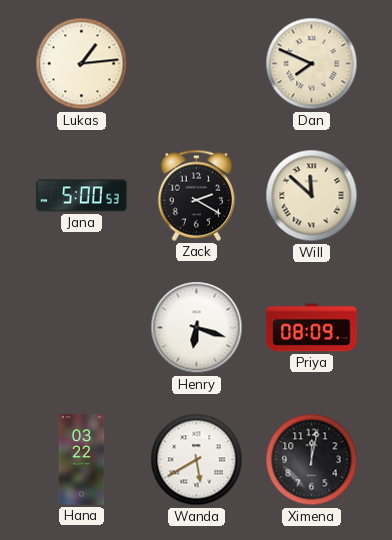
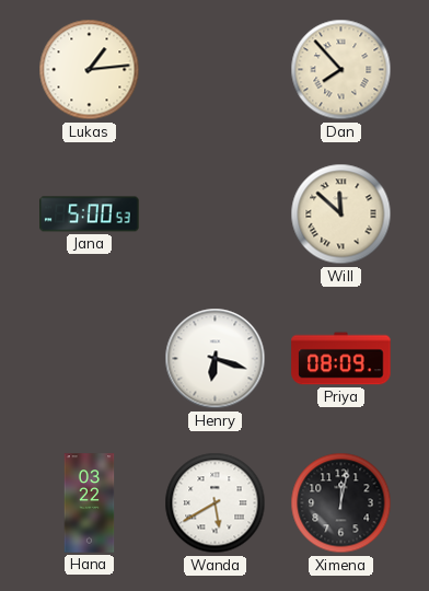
Dan: 7:49 -> 7:53 (341, 70)
Zack: 2:20 -> none (196, 195)
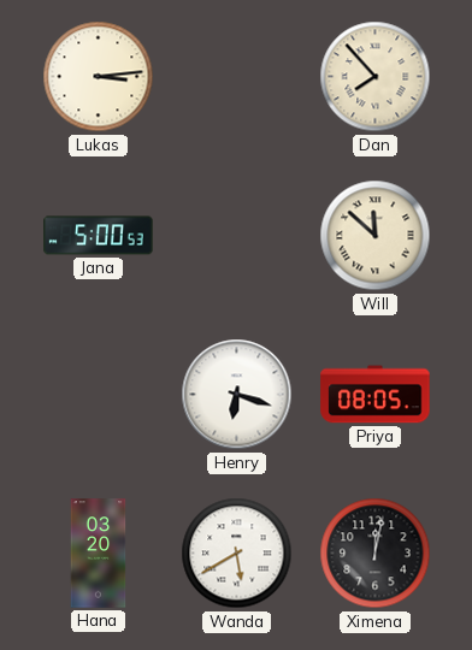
Lukas: 1:14 -> 3:14 (99, 77)
Priya: 08:09 -> 08:05 (376, 395)
Hana: 03:22 -> 03:20 (99, 554)
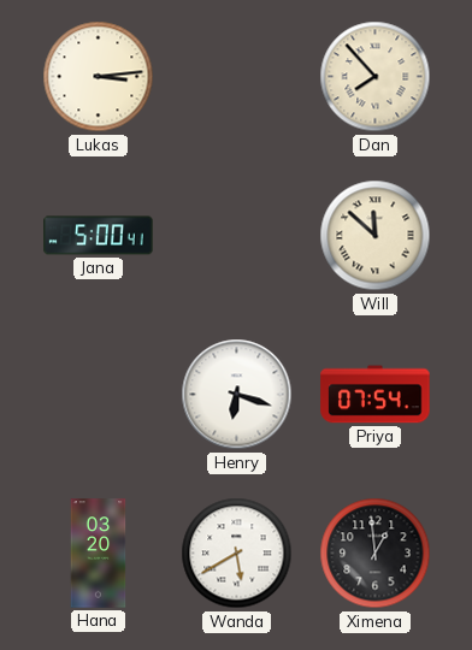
Jana: 5:00:53 -> 5:00:41 (99, 236)
Priya: 08:05 -> 07:54 (376, 395)
Ximena: 12:02 -> 12:59 (376, 554)
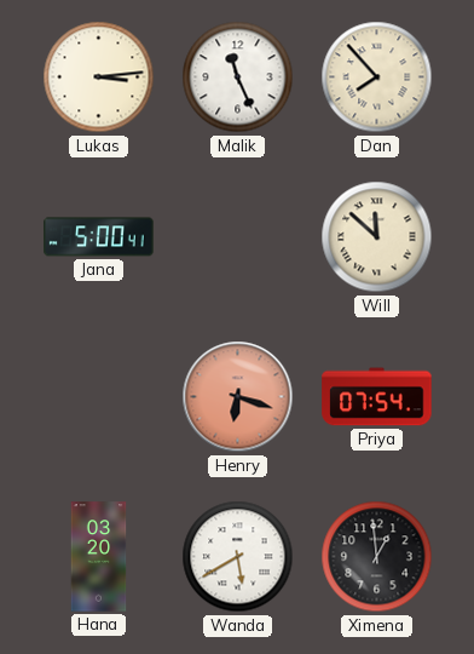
Malik: none -> 11:26 (238, 78)
Henry dial: white -> salmon (238, 397)
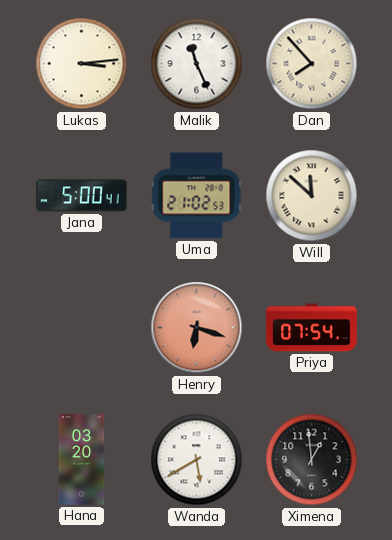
Uma: none -> 21:02 (197, 196)
